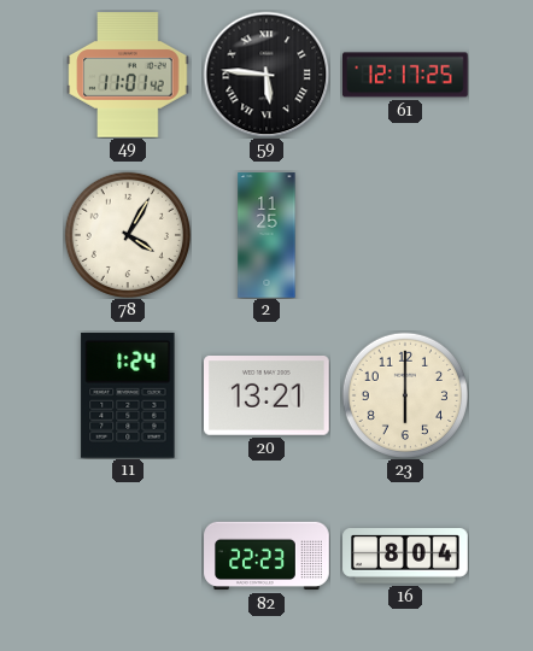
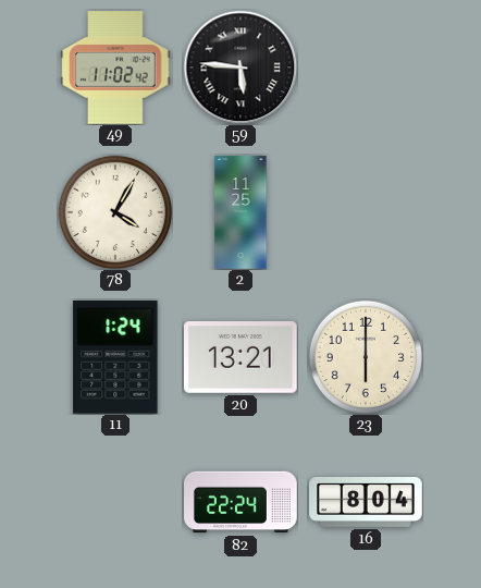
49: 11:01 -> 11:02 (115, 68)
61: 12:17 -> none (406, 75)
82: 22:23 -> 22:24 (240, 502)
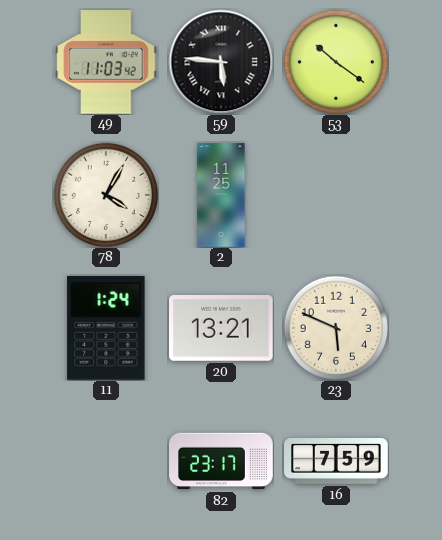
49: 11:02 -> 11:03 (106, 62)
53: none -> 10:21 (335, 61)
23: 6:00 -> 5:49 (335, 327)
82: 22:24 -> 23:17 (221, 461)
16: 8:04 -> 7:59 (336, 462)
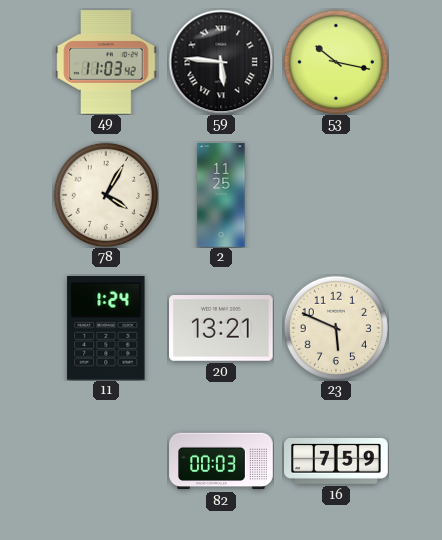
53: 10:21 -> 10:17 (335, 61)
82: 23:17 -> 00:03 (221, 461)
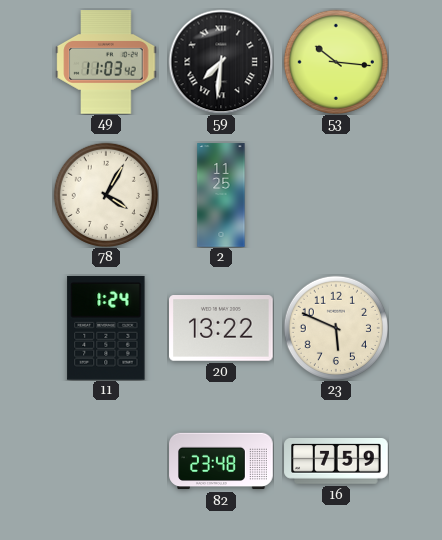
59: 5:46 -> 7:31 (221, 62)
53: 10:17 -> 10:16 (335, 61)
20: 13:21 -> 13:22 (222, 329)
82: 00:03 -> 23:48 (221, 461)
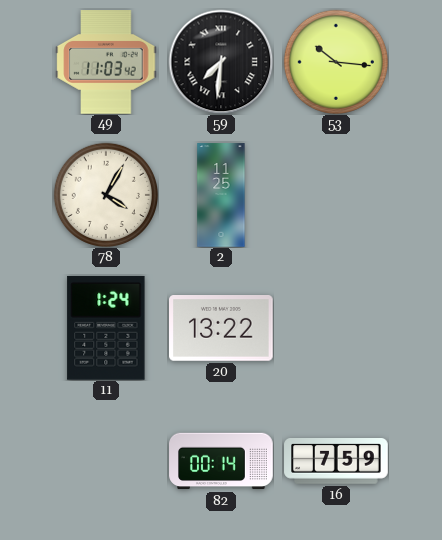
23: 5:49 -> none (335, 327)
82: 23:48 -> 00:14 (221, 461)
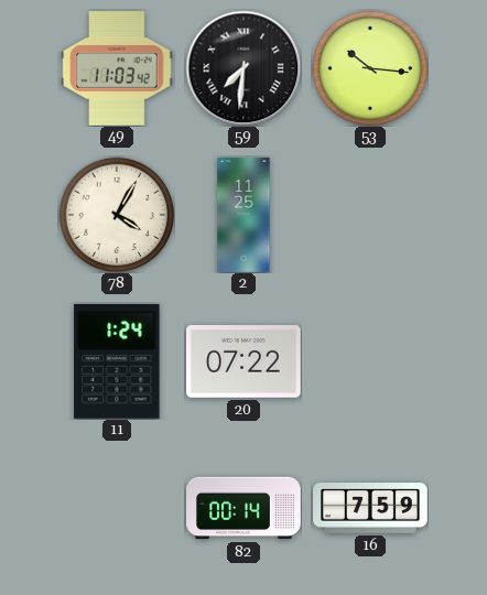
20: 13:22 -> 07:22 (245, 363)
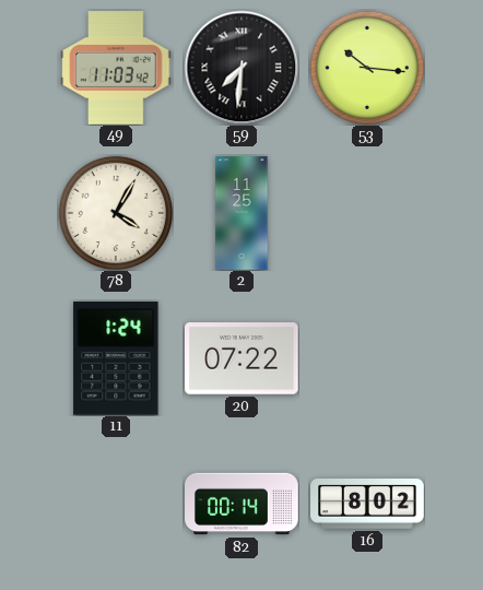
16: 7:59 -> 8:02 (367, 505)
